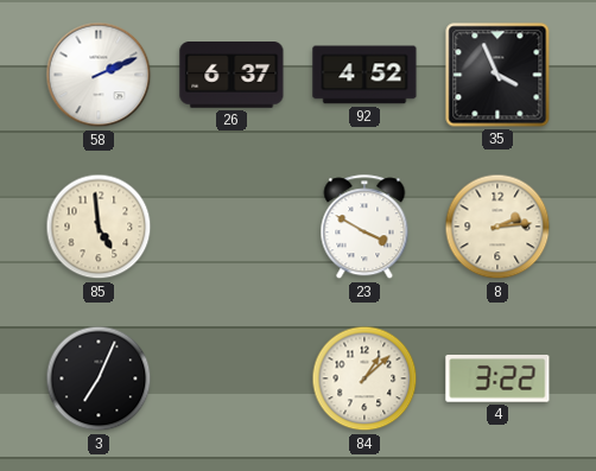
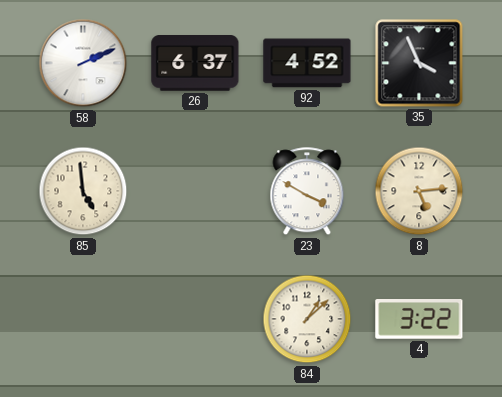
8: 2:14 -> 5:14 (419, 191)
3: 7:04 -> none (99, 378)
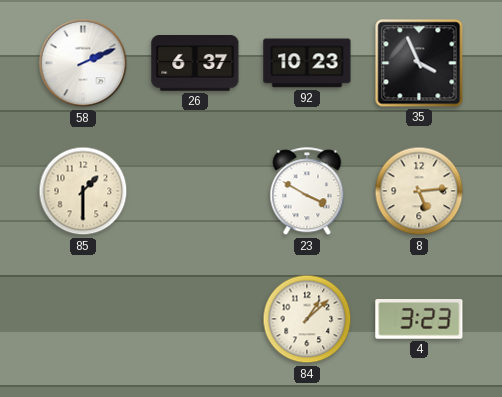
92: 4:52 -> 10:23 (307, 63)
85: 4:59 -> 1:30 (83, 191)
4: 3:22 -> 3:23 (419, 320)
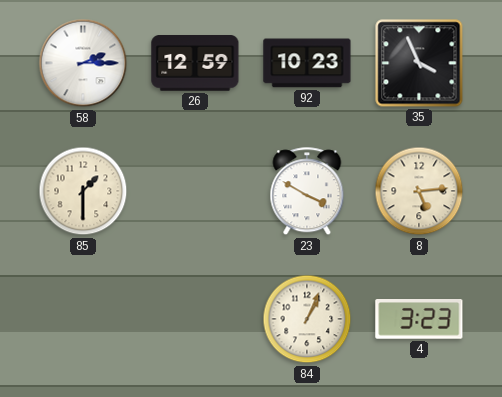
58: 2:11 -> 2:15 (83, 63)
26: 6:37 -> 12:59 (195, 63)
84: 1:08 -> 1:04 (307, 319)
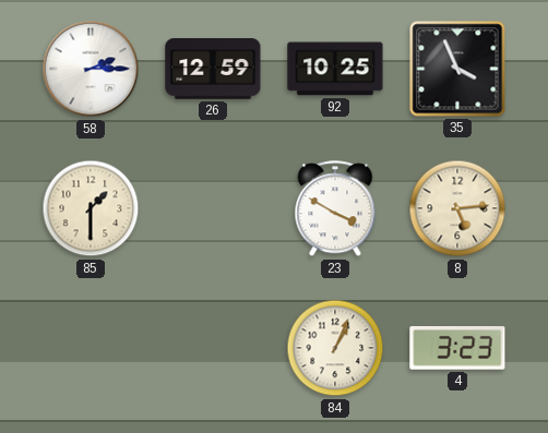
92: 10:23 -> 10:25 (335, 69)
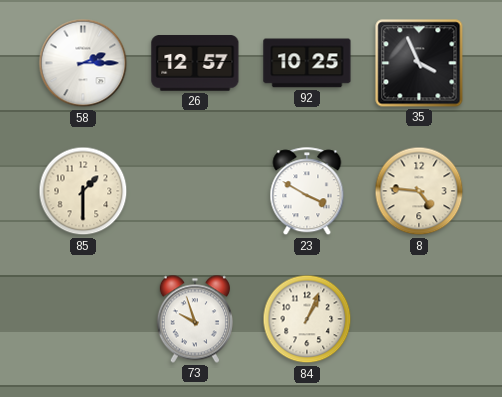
26: 12:59 -> 12:57 (195, 63)
8: 5:14 -> 4:46 (419, 191)
73: none -> 9:57 (195, 319)
4: 3:23 -> none (457, 349)
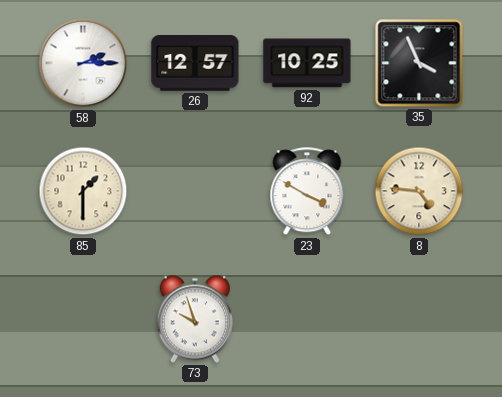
84: 1:04 -> none (307, 319)
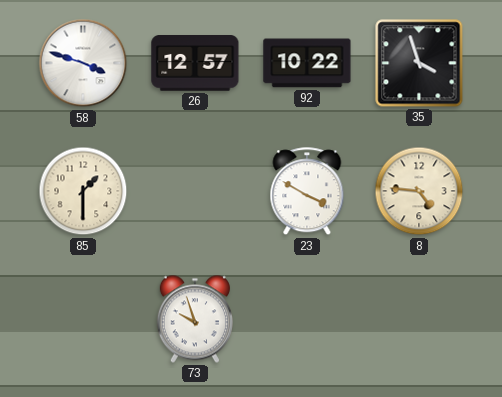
58: 2:15 -> 3:48 (83, 63)
92: 10:25 -> 10:22 (307, 63)
35: 3:56 -> 3:57 (419, 63)
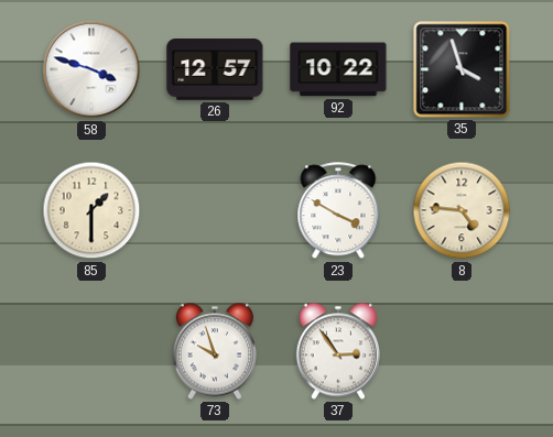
37: none -> 2:54 (338, 351)
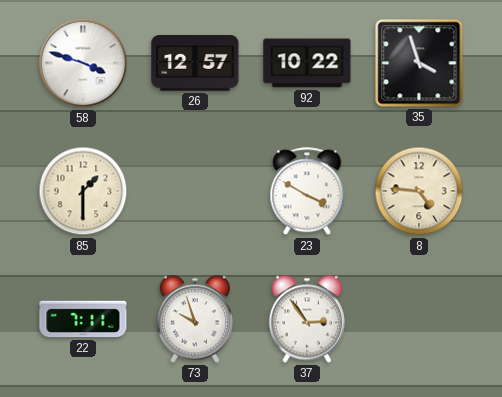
22: none -> 7:11 (83, 319)
